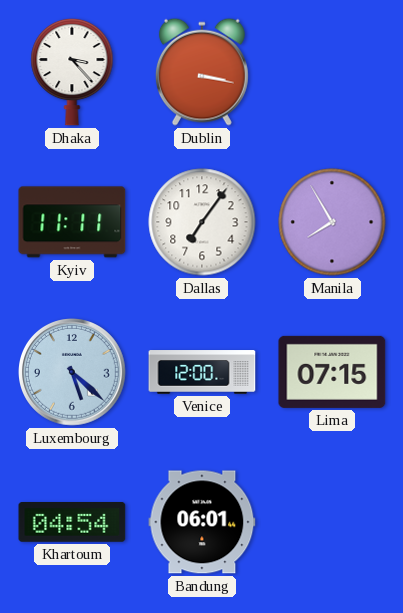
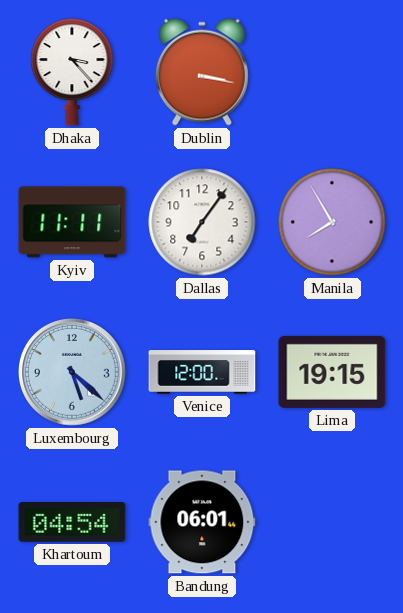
Lima: 07:15 -> 19:15 (332, 372)
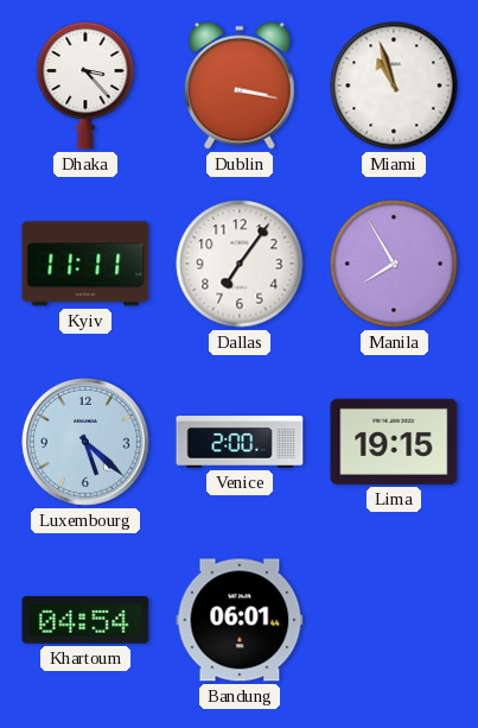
Miami: none -> 10:57 (394, 86)
Venice: 12:00 -> 2:00 (240, 442)
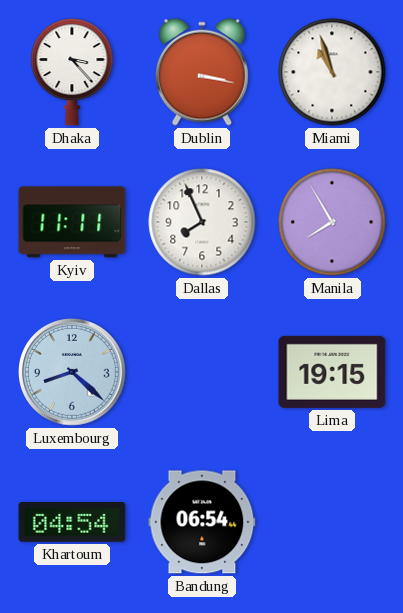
Dallas: 7:06 -> 7:56 (202, 222)
Luxembourg: 5:22 -> 8:22 (73, 373)
Venice: 2:00 -> none (240, 442)
Bandung: 06:01 -> 06:54 (202, 522)
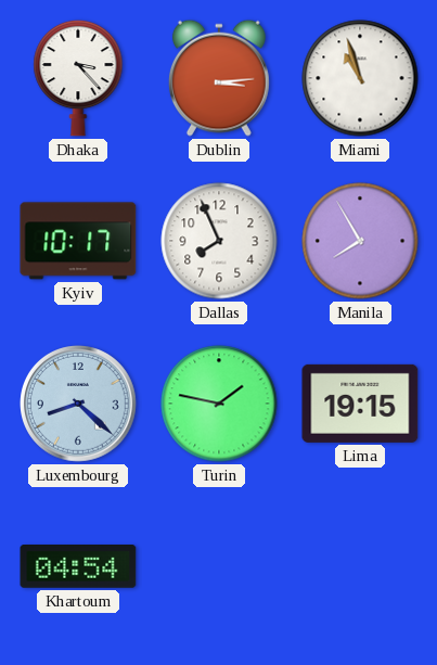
Dublin: 3:17 -> 3:14 (219, 78)
Kyiv: 11:11 -> 10:17 (78, 241)
Turin: none -> 1:47 (219, 404)
Bandung: 06:54 -> none (202, 522)
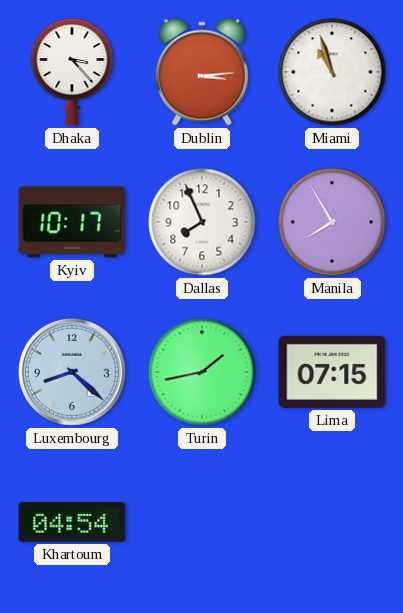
Turin: 1:47 -> 1:43 (202, 372)
Lima: 19:15 -> 07:15 (332, 372)
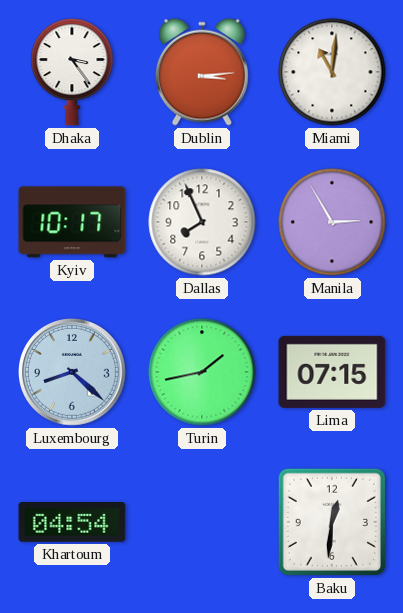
Dhaka: 3:23 -> 3:24 (72, 72)
Miami: 10:57 -> 11:01 (332, 72)
Manila: 7:55 -> 2:55 (332, 222)
Baku: none -> 12:31 (332, 522)
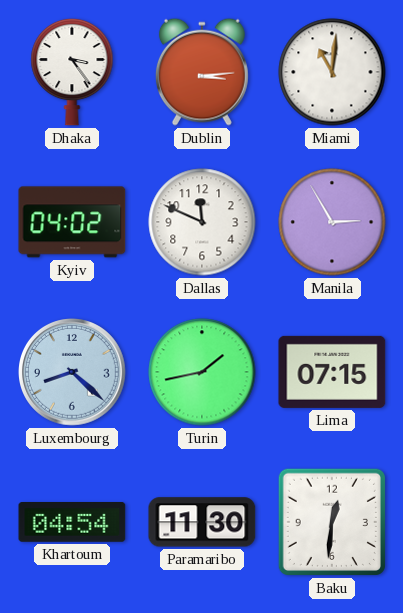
Kyiv: 10:17 -> 04:02 (72, 222)
Dallas: 7:56 -> 11:49 (202, 222)
Paramaribo: none -> 11:30 (202, 522)
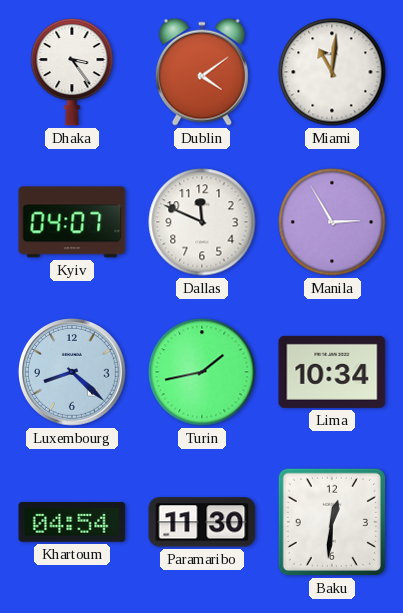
Dublin: 3:14 -> 4:09 (202, 72)
Kyiv: 04:02 -> 04:07 (72, 222)
Lima: 07:15 -> 10:34 (332, 372)
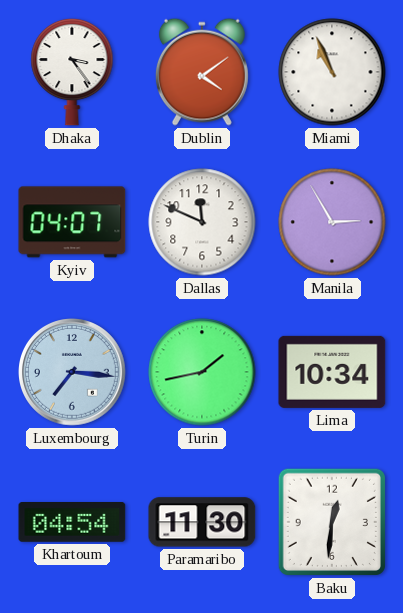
Miami: 11:01 -> 10:56 (332, 72)
Luxembourg: 8:22 -> 7:16 (73, 373)
